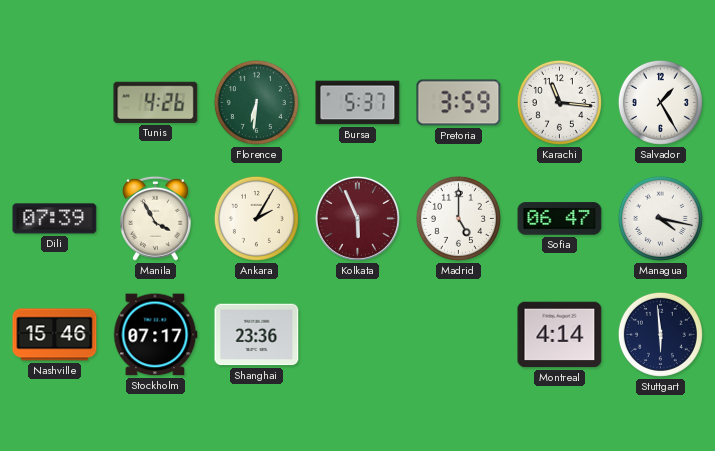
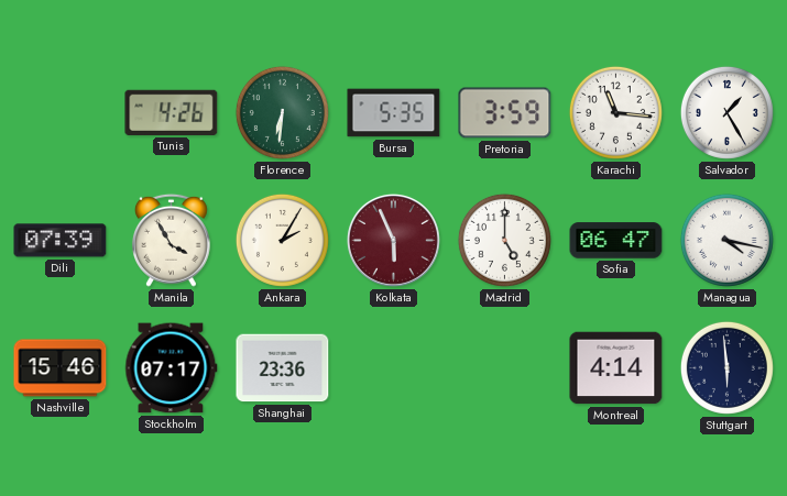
Bursa: 5:37 -> 5:35 (394, 113)
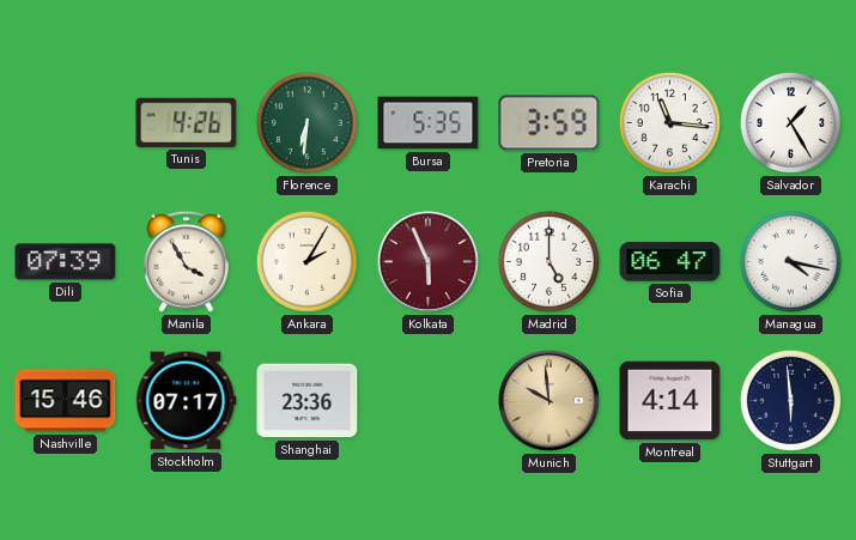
Munich: none -> 9:59 (548, 400)
